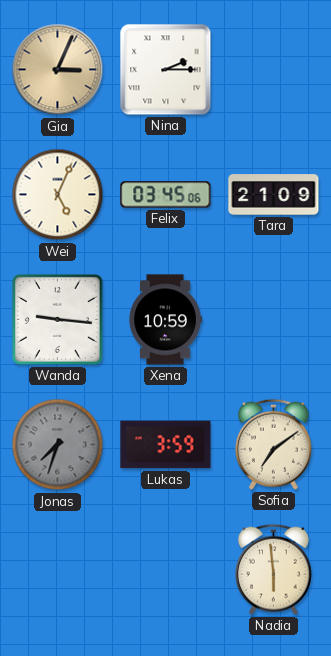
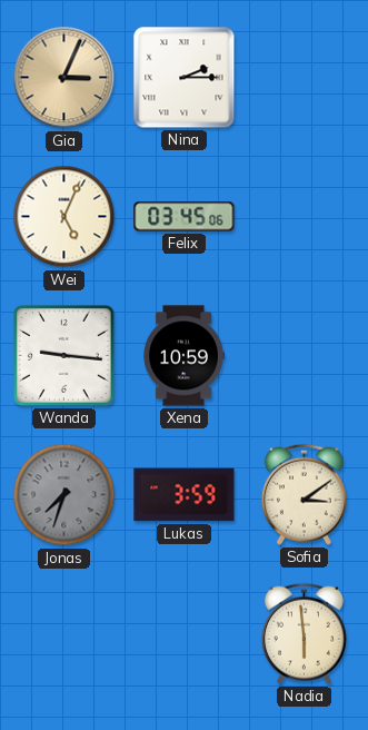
Tara: 21:09 -> none (274, 195)
Sofia: 7:09 -> 3:09 (304, 494)
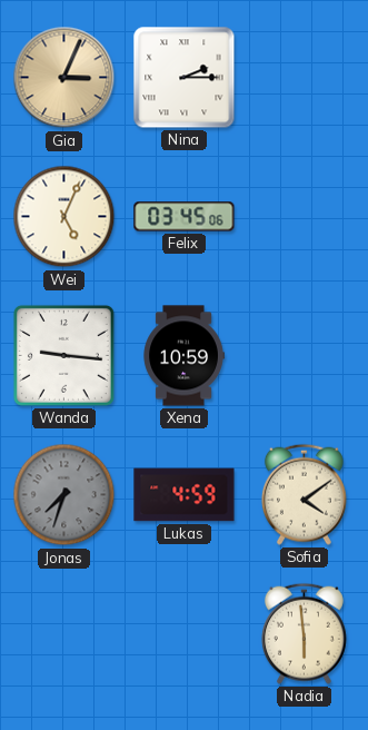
Lukas: 3:59 -> 4:59 (185, 495)
Sofia: 3:09 -> 4:09 (304, 494)
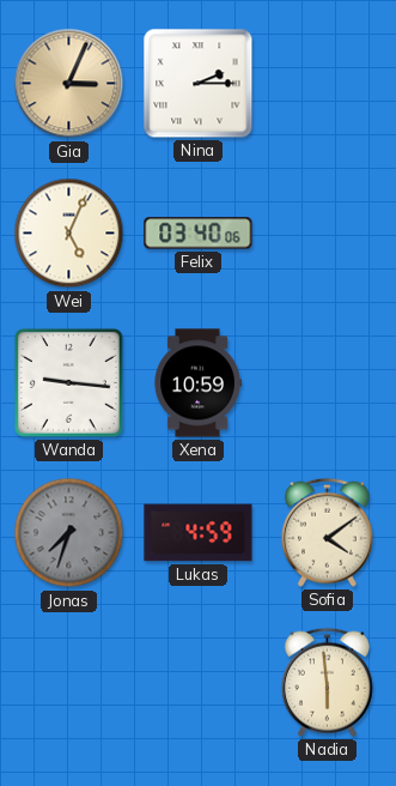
Felix: 03:45 -> 03:40 (199, 234)
